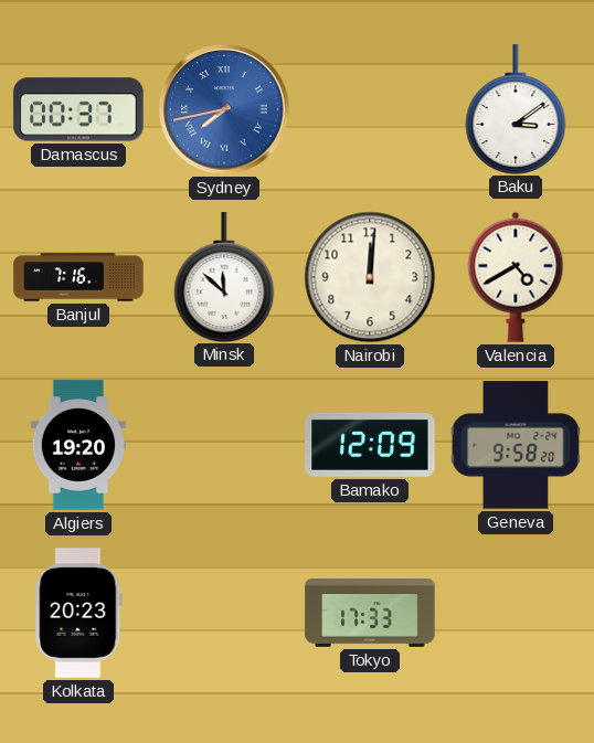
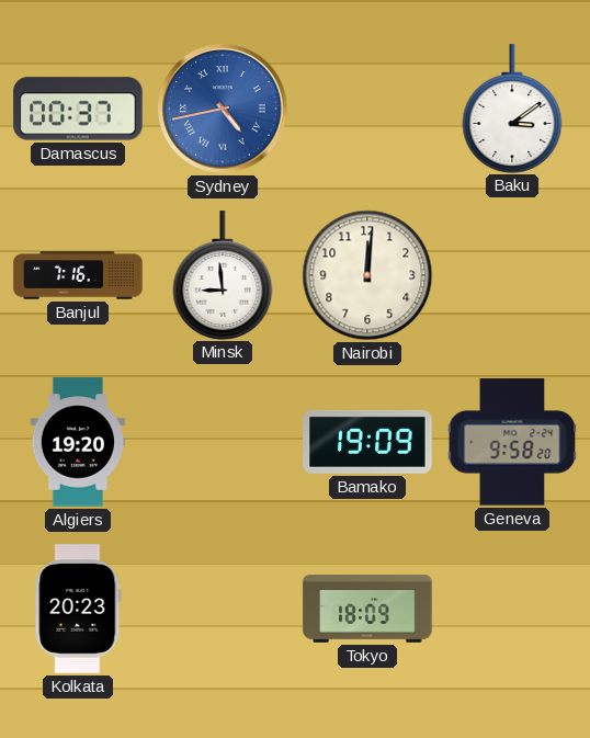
Sydney: 7:43 -> 4:43 (223, 109)
Minsk: 11:52 -> 8:59 (223, 275)
Valencia: 4:40 -> none (516, 277)
Bamako: 12:09 -> 19:09 (367, 442)
Tokyo: 17:33 -> 18:09 (367, 610)
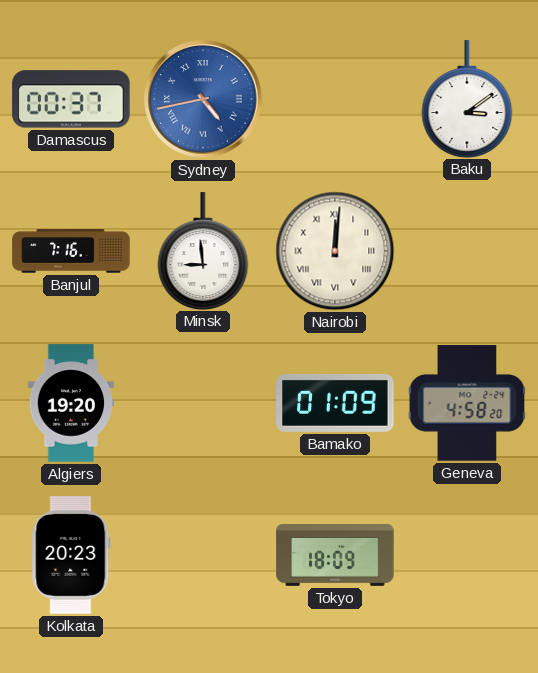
Nairobi numerals: Arabic -> Roman (335, 251)
Bamako: 19:09 -> 01:09 (335, 403)
Geneva: 9:58 -> 4:58 (467, 403)
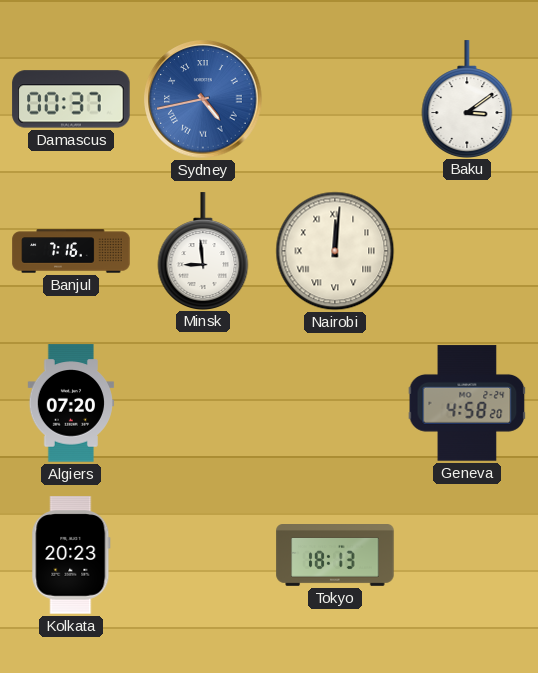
Algiers: 19:20 -> 07:20 (71, 403)
Bamako: 01:09 -> none (335, 403)
Tokyo: 18:09 -> 18:13 (335, 556)
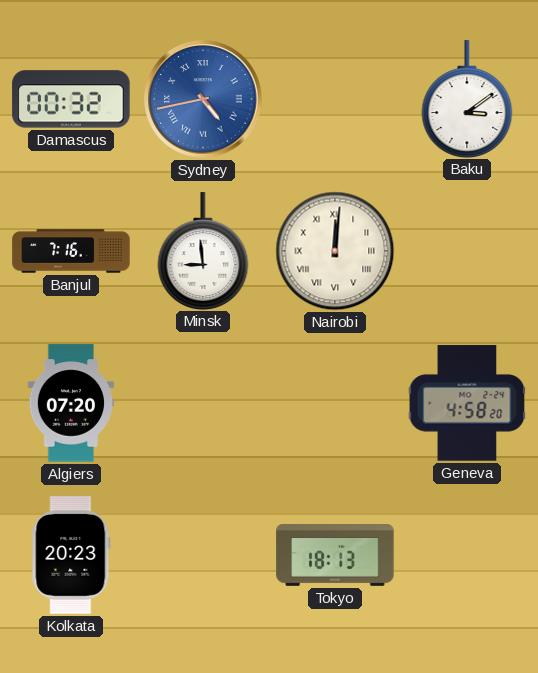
Damascus: 00:37 -> 00:32 (71, 99)
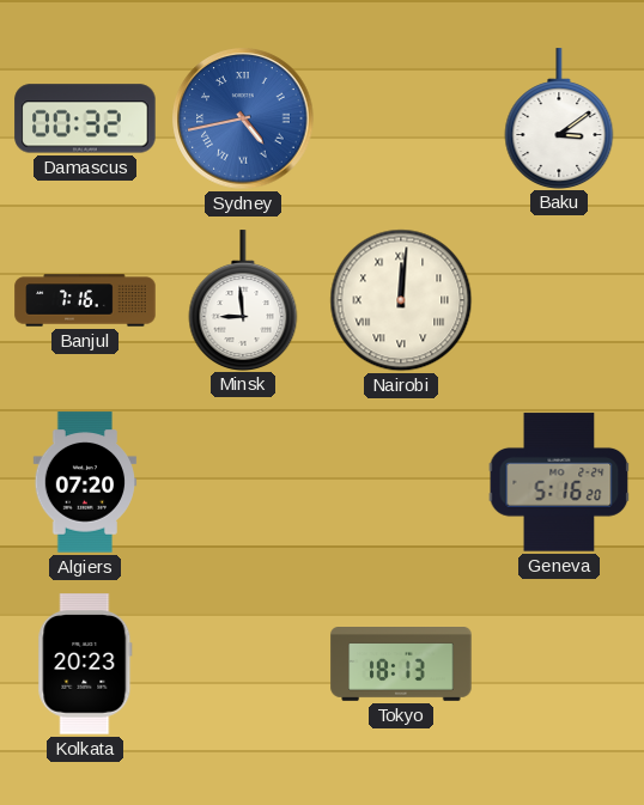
Geneva: 4:58 -> 5:16 (559, 482)
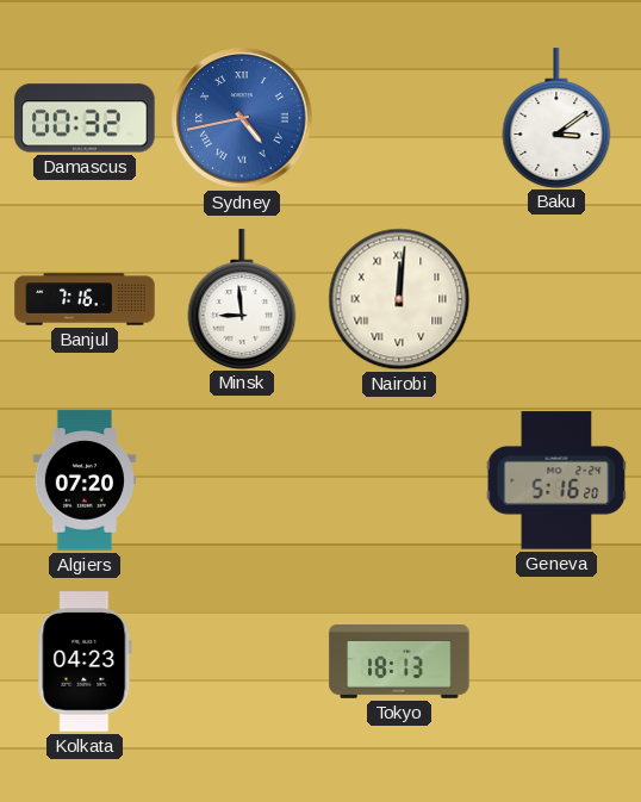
Kolkata: 20:23 -> 04:23 (85, 661)
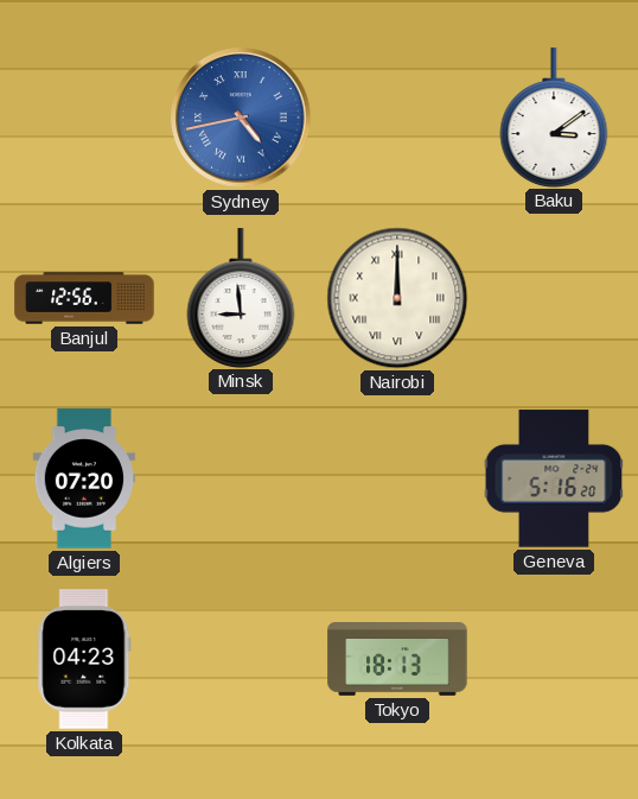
Damascus: 00:32 -> none (85, 118)
Banjul: 7:16 -> 12:56 (84, 298)
Nairobi: 12:01 -> 12:00 (397, 298)
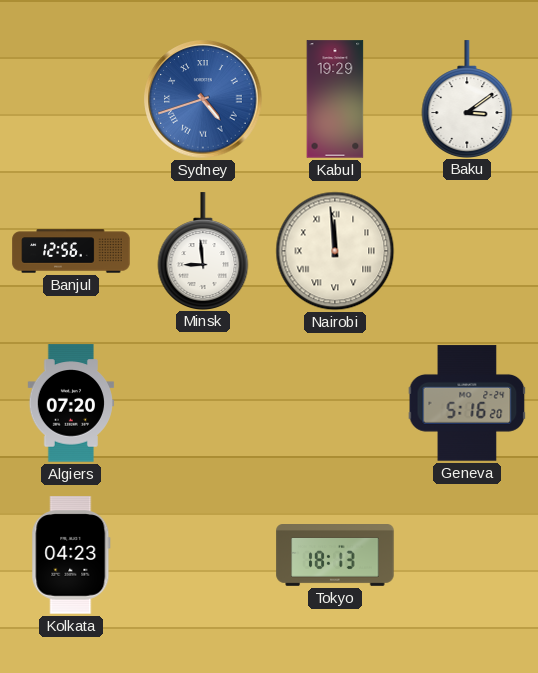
Sydney: 4:43 -> 4:42 (203, 99)
Kabul: none -> 19:29 (335, 99)
Nairobi: 12:00 -> 11:59 (335, 251)
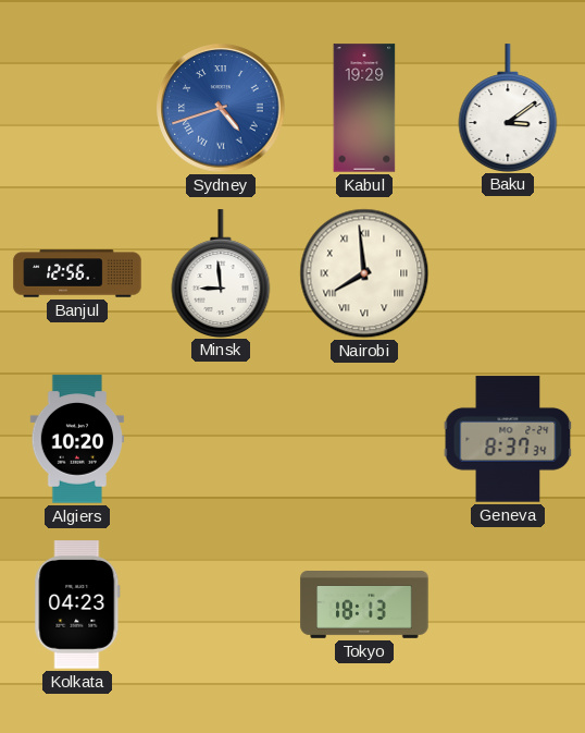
Nairobi: 11:59 -> 7:59 (364, 273)
Algiers: 07:20 -> 10:20 (77, 439)
Geneva: 5:16 -> 8:37 (508, 439)
